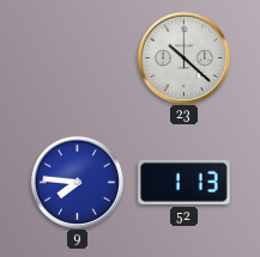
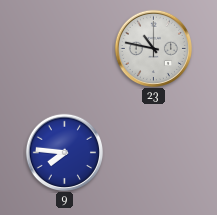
23: 10:22 -> 10:47 (153, 48)
52: 1:13 -> none (185, 182)
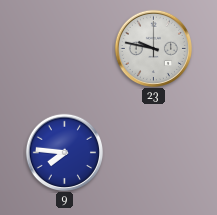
23: 10:47 -> 9:47 (153, 48)
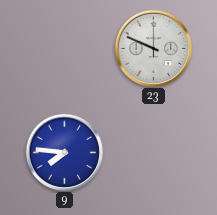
23: 9:47 -> 9:49 (153, 48)
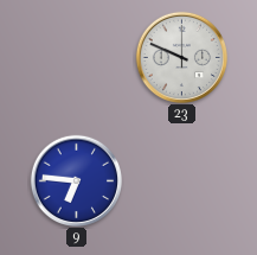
9: 7:46 -> 6:46 (76, 180)
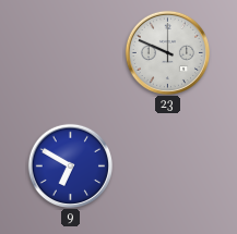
9: 6:46 -> 6:50 (70, 165)
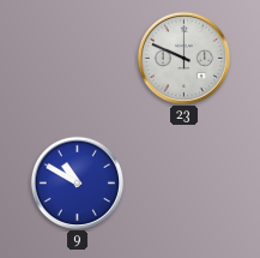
9: 6:50 -> 10:50 (77, 182)
